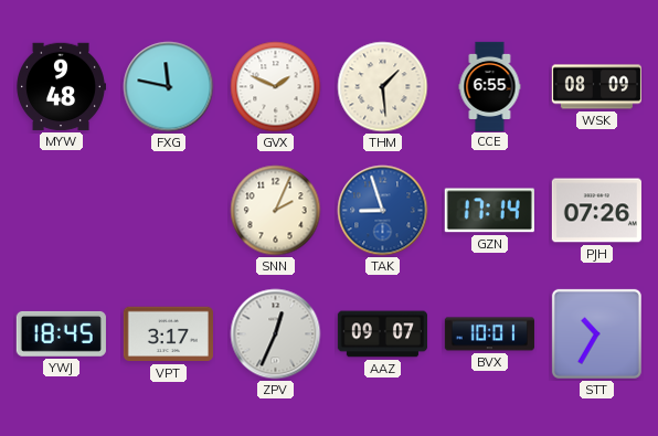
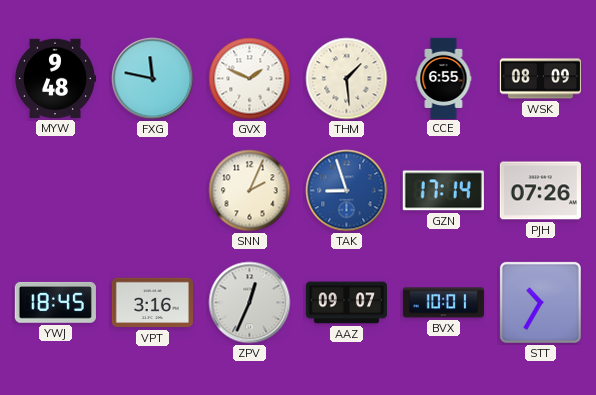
VPT: 3:17 -> 3:16 (152, 303)
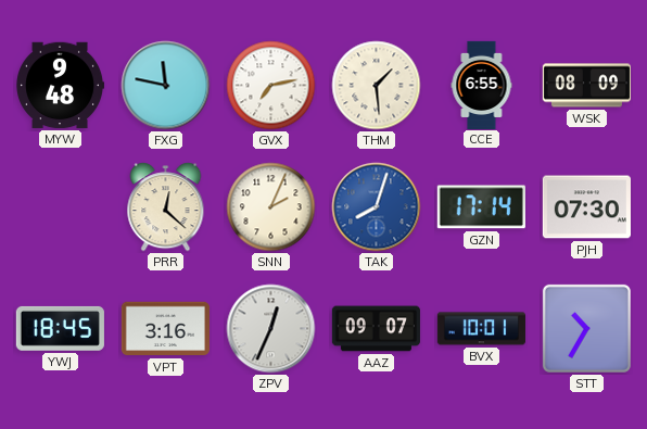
GVX: 1:49 -> 7:13 (271, 86)
PRR: none -> 12:22 (166, 207)
TAK: 8:57 -> 8:03 (377, 207)
PJH: 07:26 -> 07:30 (586, 207)
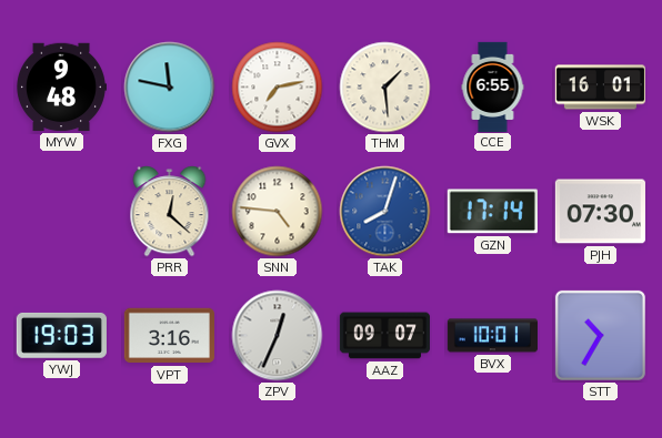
WSK: 08:09 -> 16:01 (600, 88)
SNN: 2:04 -> 4:46 (278, 212)
YWJ: 18:45 -> 19:03 (61, 335)
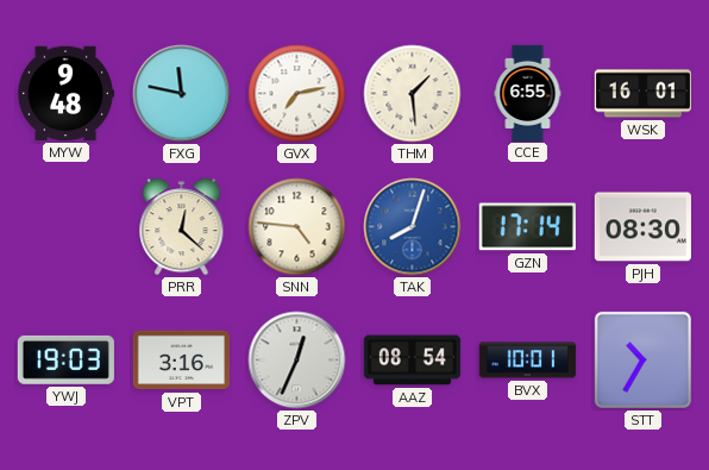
PJH: 07:30 -> 08:30 (642, 227)
AAZ: 09:07 -> 08:54 (412, 361)
